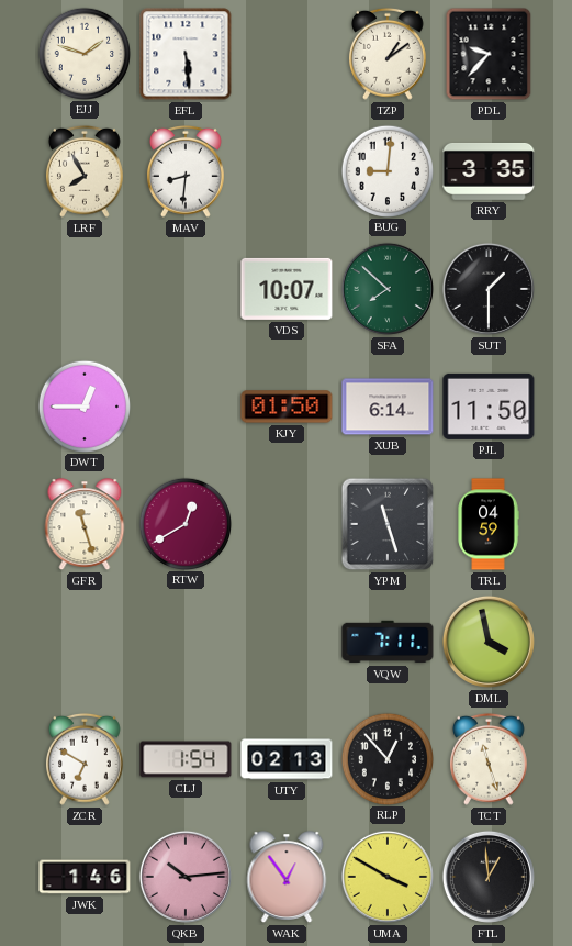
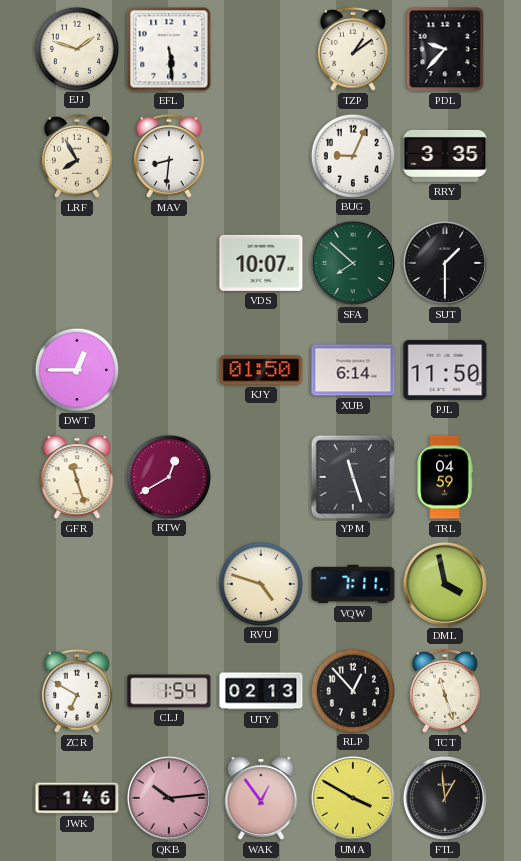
BUG: 9:01 -> 9:04 (352, 155)
RVU: none -> 4:48 (260, 583)
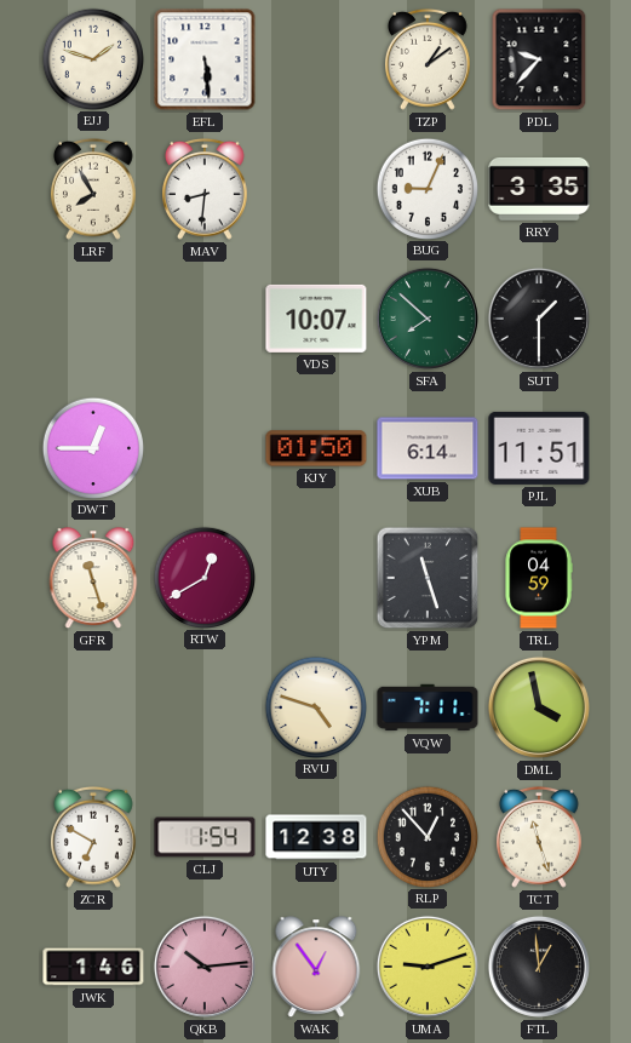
PJL: 11:50 -> 11:51 (539, 448)
UTY: 02:13 -> 12:38 (316, 837)
UMA: 3:50 -> 9:12 (428, 967)
